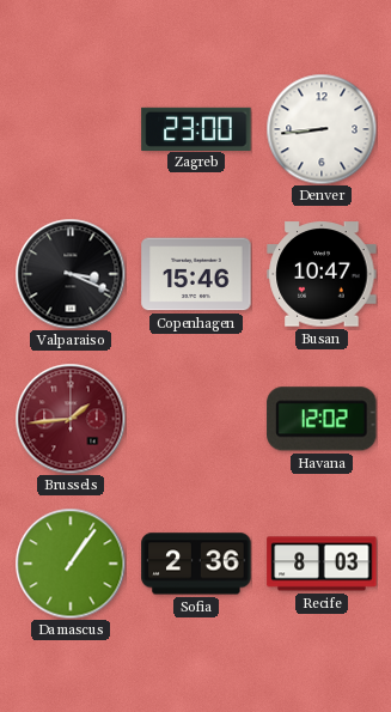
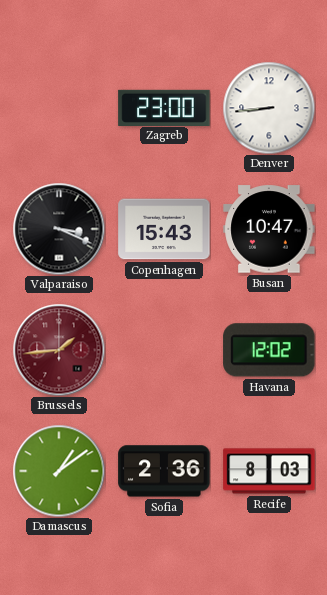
Copenhagen: 15:46 -> 15:43 (164, 229)
Damascus: 1:06 -> 1:09 (59, 471)
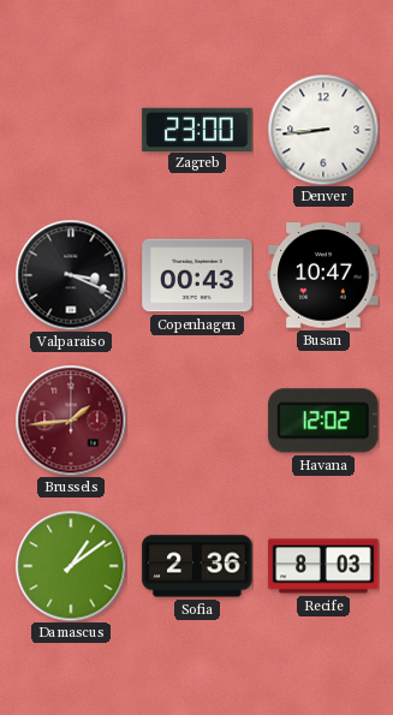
Copenhagen: 15:43 -> 00:43 (197, 275)
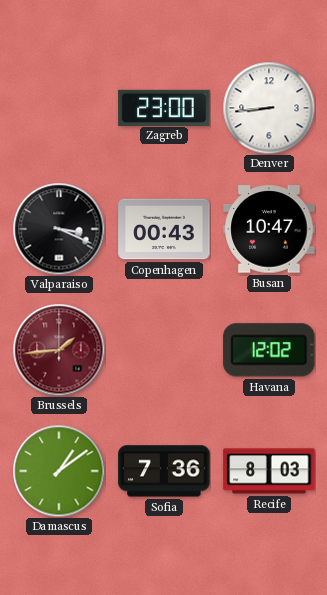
Sofia: 2:36 -> 7:36 (164, 471)
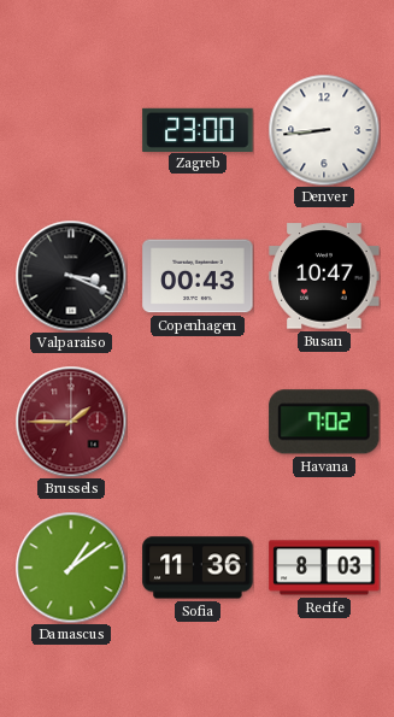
Brussels: 1:44 -> 1:45 (71, 422)
Havana: 12:02 -> 7:02 (324, 422)
Sofia: 7:36 -> 11:36 (198, 568)
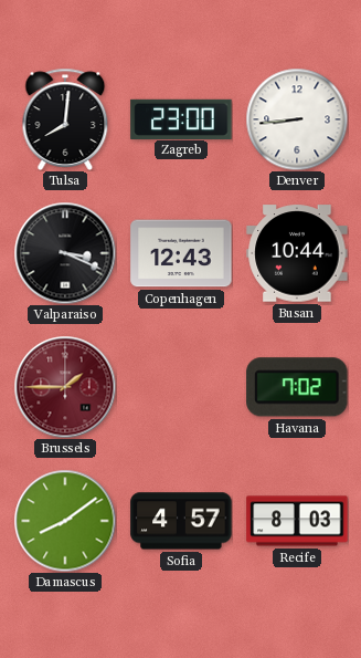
Tulsa: none -> 8:01 (65, 119)
Copenhagen: 00:43 -> 12:43 (181, 253)
Busan: 10:47 -> 10:44 (297, 253)
Damascus: 1:09 -> 8:09 (65, 521)
Sofia: 11:36 -> 4:57 (181, 521)
